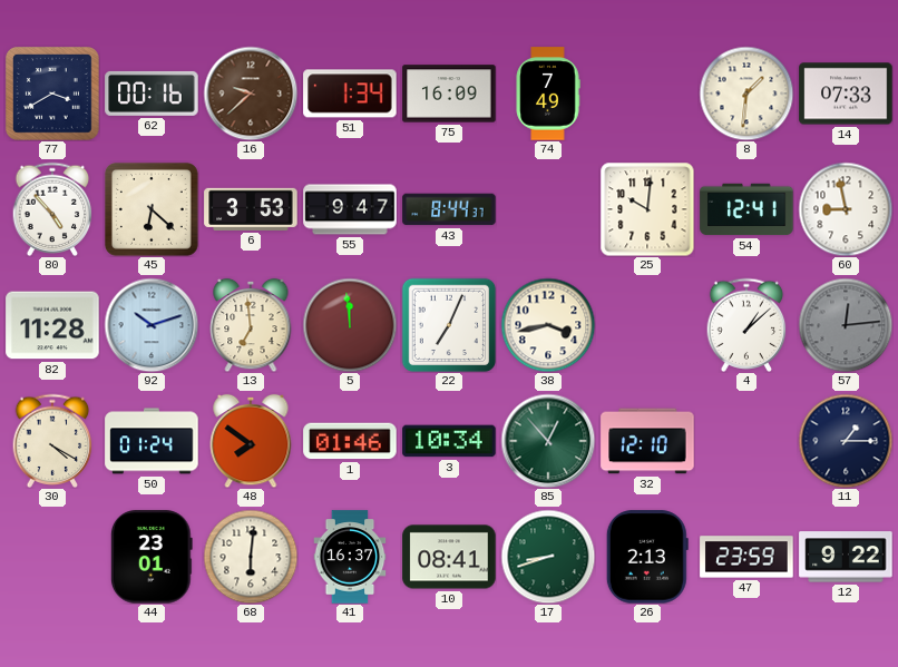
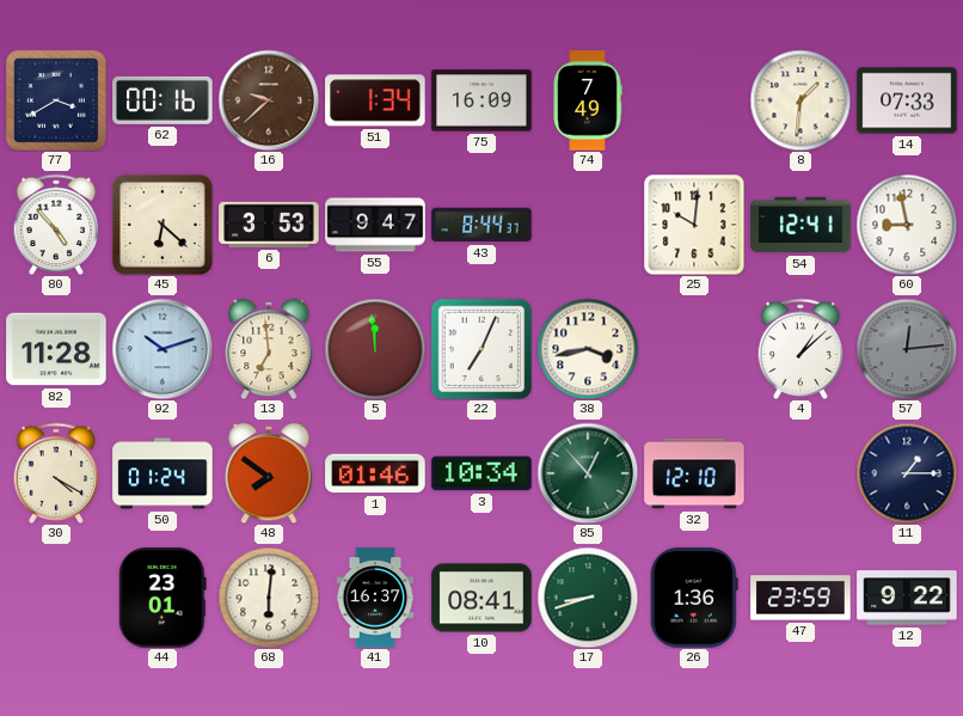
26: 2:13 -> 1:36 (694, 598)
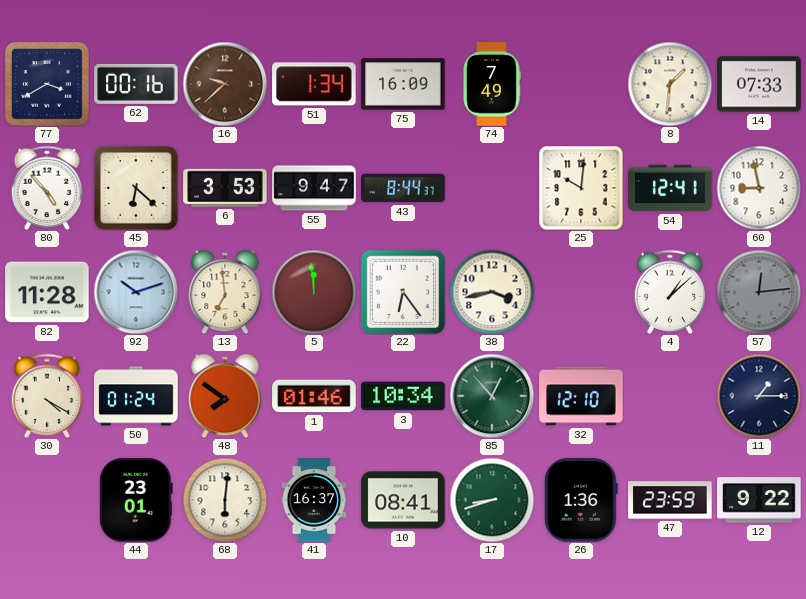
22: 7:04 -> 6:24 (403, 292)
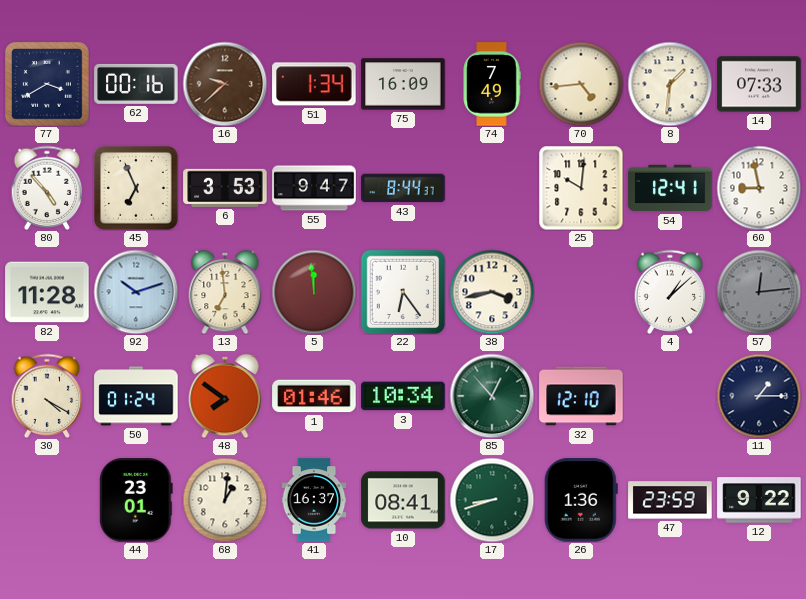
70: none -> 4:44 (581, 84)
45: 6:22 -> 6:56 (136, 188)
68: 6:01 -> 1:01 (225, 500)
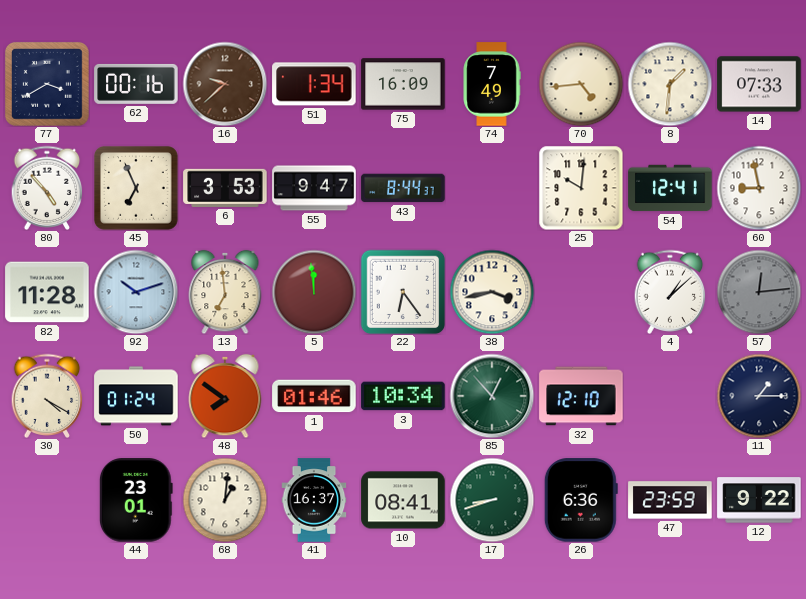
26: 1:36 -> 6:36 (581, 500)
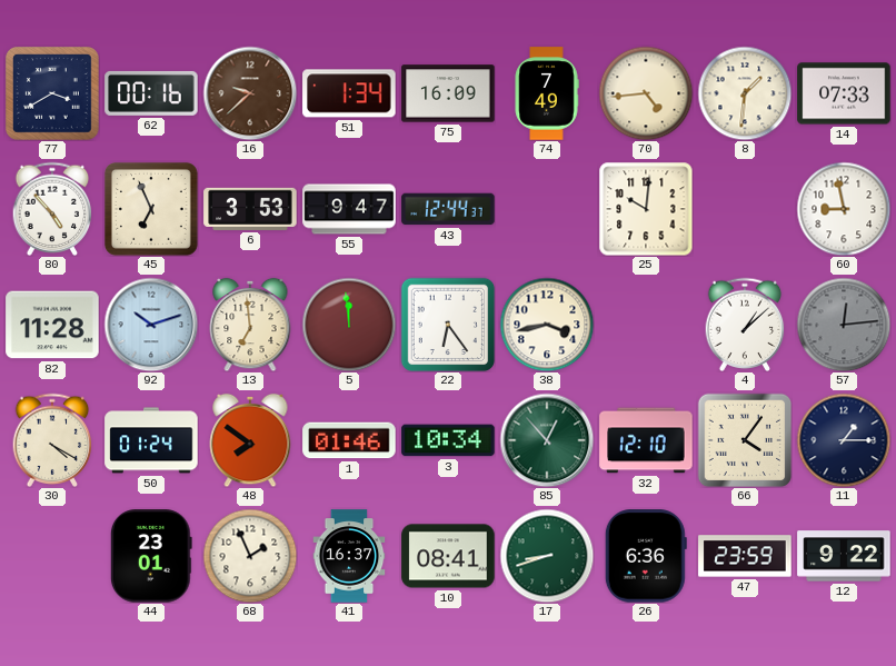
43: 8:44 -> 12:44 (448, 209)
54: 12:41 -> none (670, 188)
66: none -> 4:06 (745, 440)
68: 1:01 -> 1:56 (250, 556)
